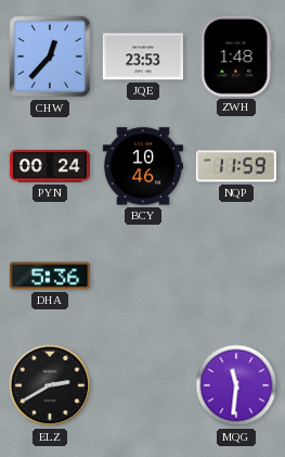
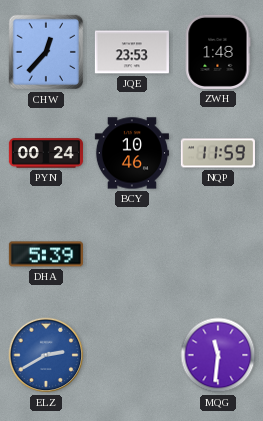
DHA: 5:36 -> 5:39 (46, 254)
ELZ dial: black -> blue (46, 355)
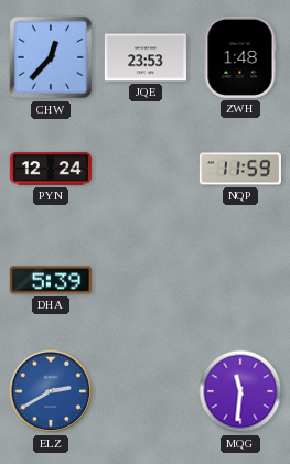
PYN: 00:24 -> 12:24 (51, 169)
BCY: 10:46 -> none (132, 153)
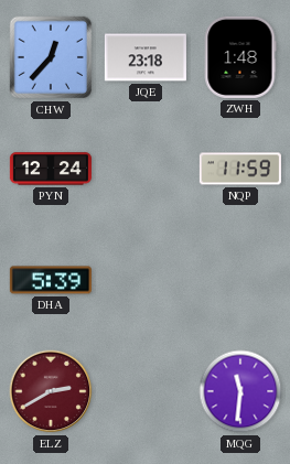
JQE: 23:53 -> 23:18 (146, 57)
ELZ dial: blue -> burgundy (51, 391)
